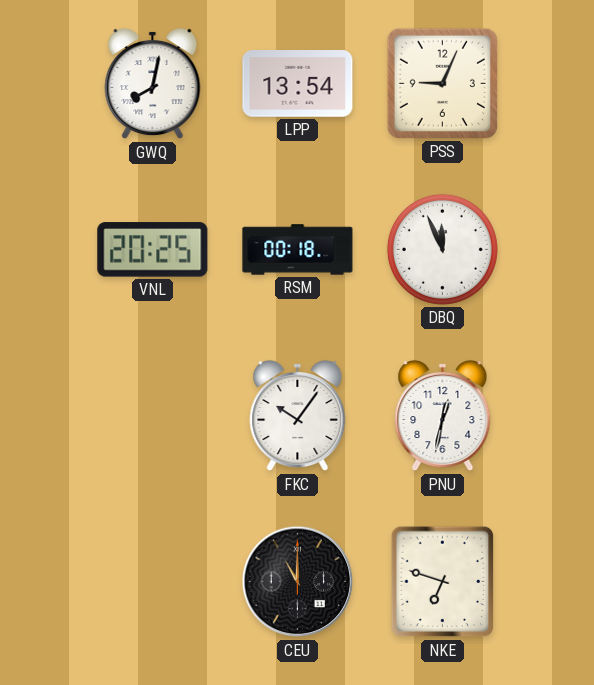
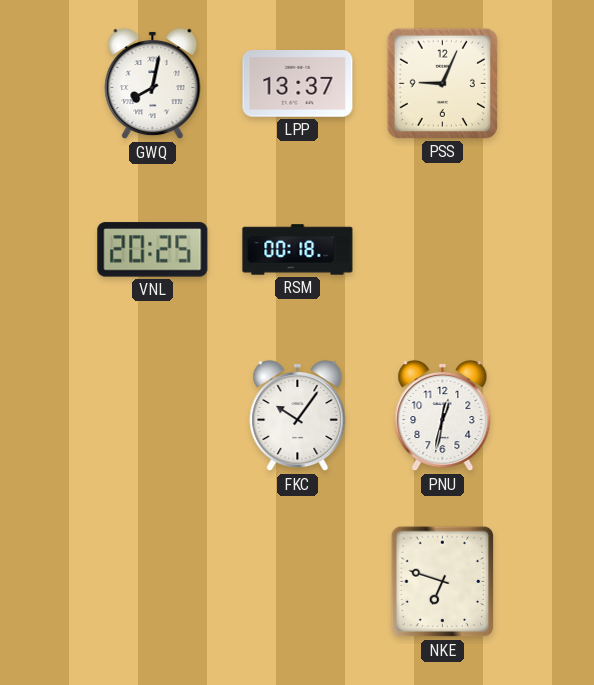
LPP: 13:54 -> 13:37 (298, 84)
DBQ: 11:56 -> none (442, 249)
CEU: 11:00 -> none (298, 582)
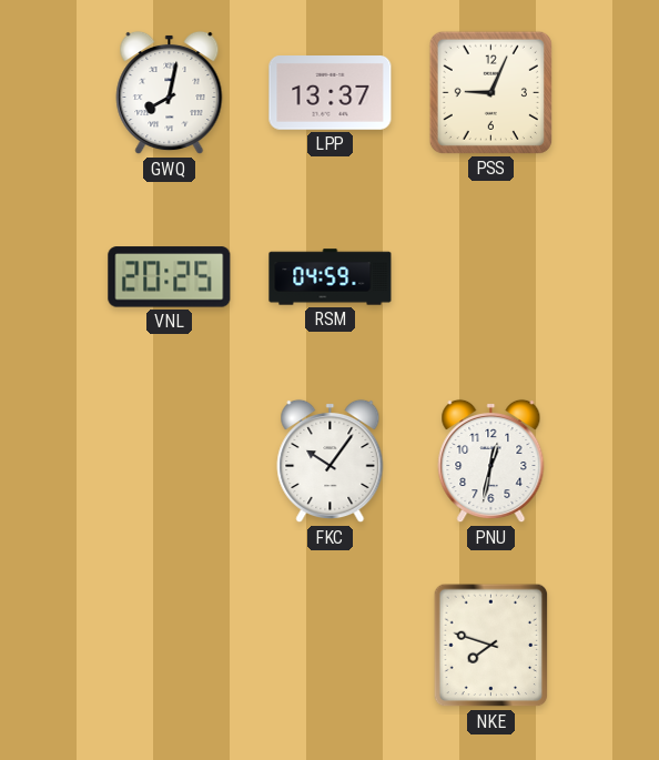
RSM: 00:18 -> 04:59 (331, 277)
NKE: 6:48 -> 7:48 (491, 646)
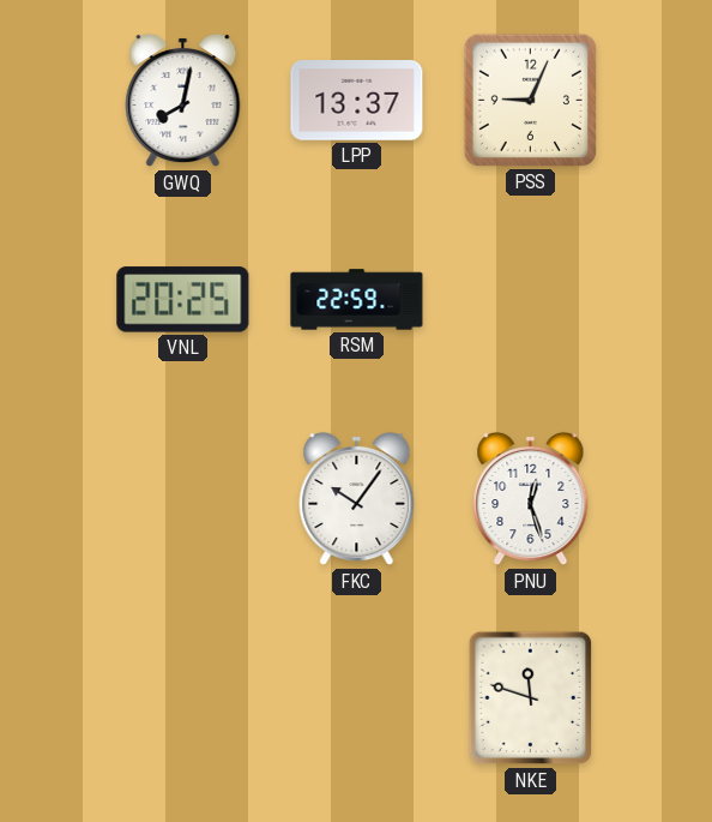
RSM: 04:59 -> 22:59 (357, 300)
PNU: 12:32 -> 12:27 (531, 499)
NKE: 7:48 -> 11:48 (531, 698)
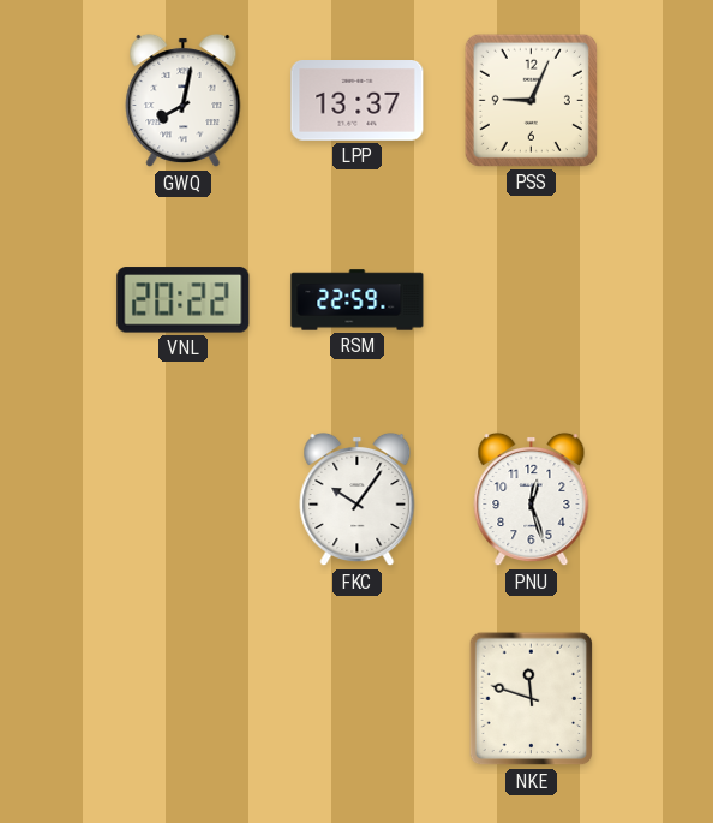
VNL: 20:25 -> 20:22 (184, 300)
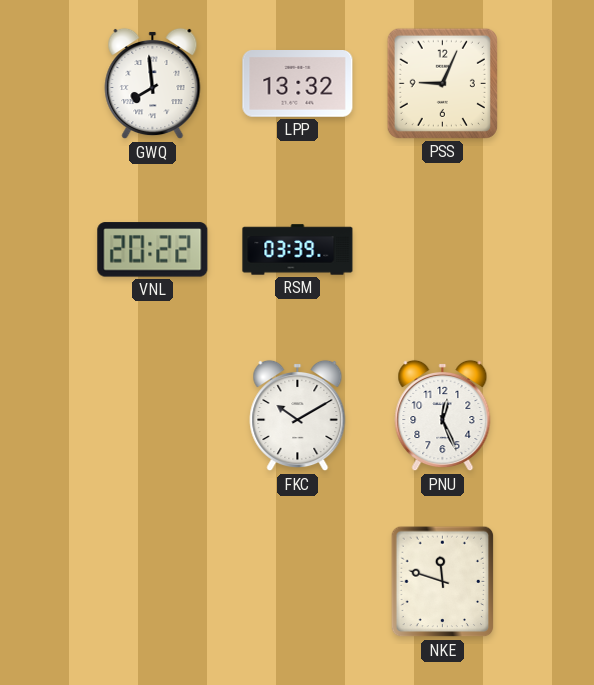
GWQ: 8:02 -> 7:59 (153, 84)
LPP: 13:37 -> 13:32 (298, 84)
RSM: 22:59 -> 03:39 (298, 250)
FKC: 10:06 -> 10:10 (298, 416)
PNU: 12:27 -> 12:26 (443, 416)
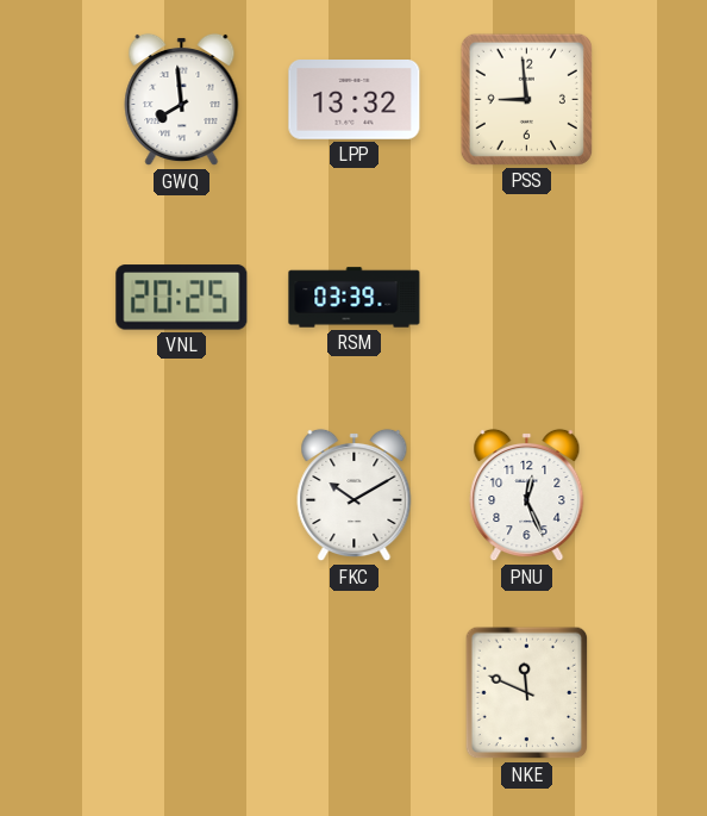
PSS: 9:04 -> 8:59 (526, 99)
VNL: 20:22 -> 20:25 (182, 298)
NKE: 11:48 -> 11:49 (527, 693)
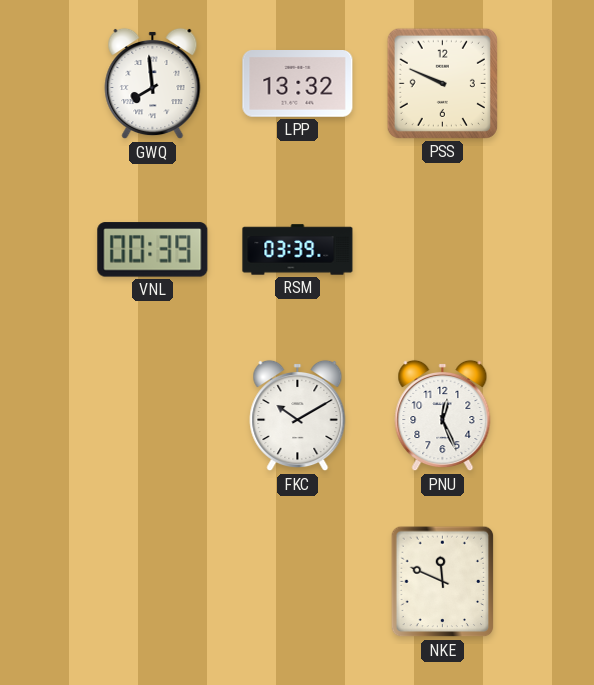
PSS: 8:59 -> 9:49 (442, 83)
VNL: 20:25 -> 00:39 (153, 250)
